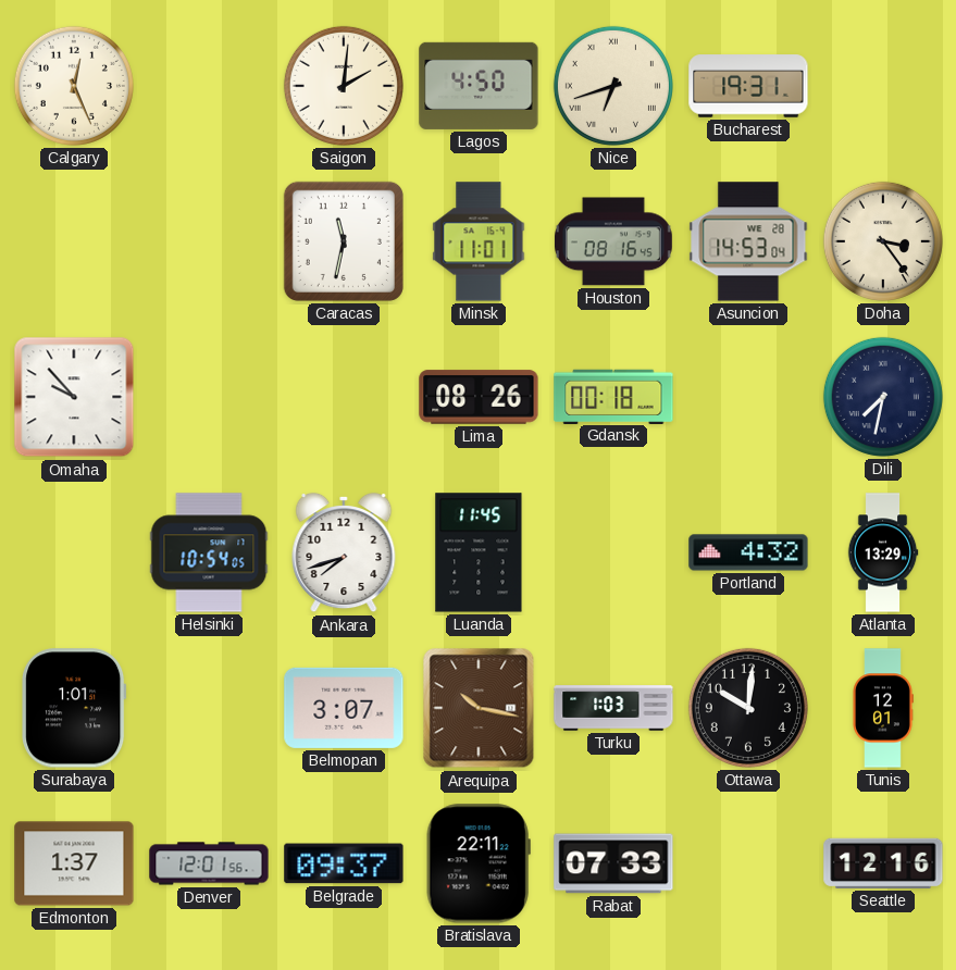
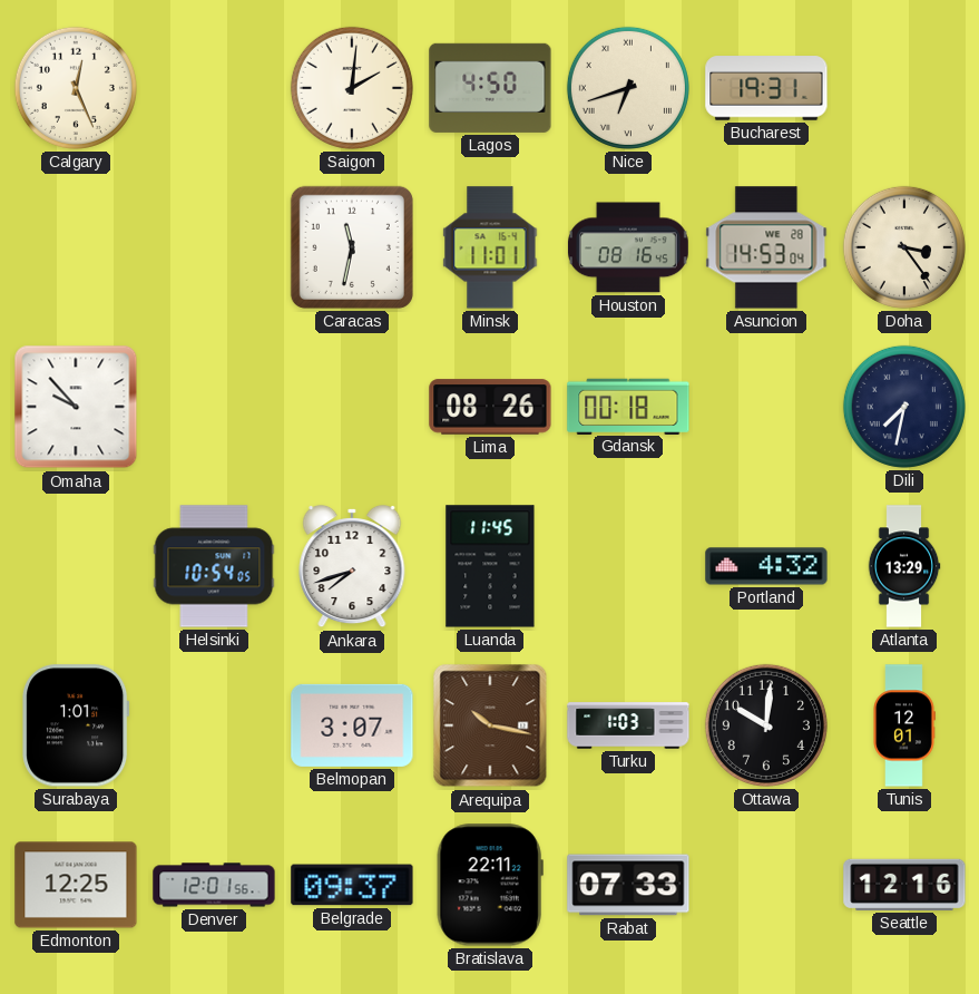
Edmonton: 1:37 -> 12:25 (76, 885)
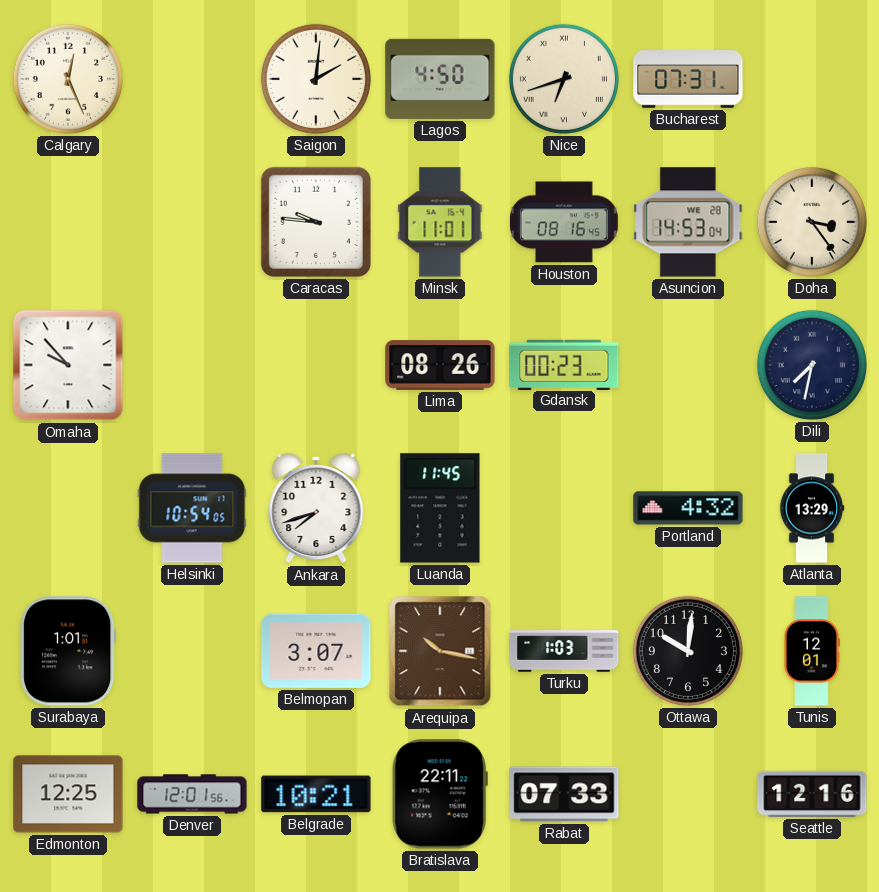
Bucharest: 19:31 -> 07:31 (688, 79)
Caracas: 11:32 -> 9:46 (316, 222)
Gdansk: 00:18 -> 00:23 (564, 364)
Belgrade: 09:37 -> 10:21 (316, 794)
